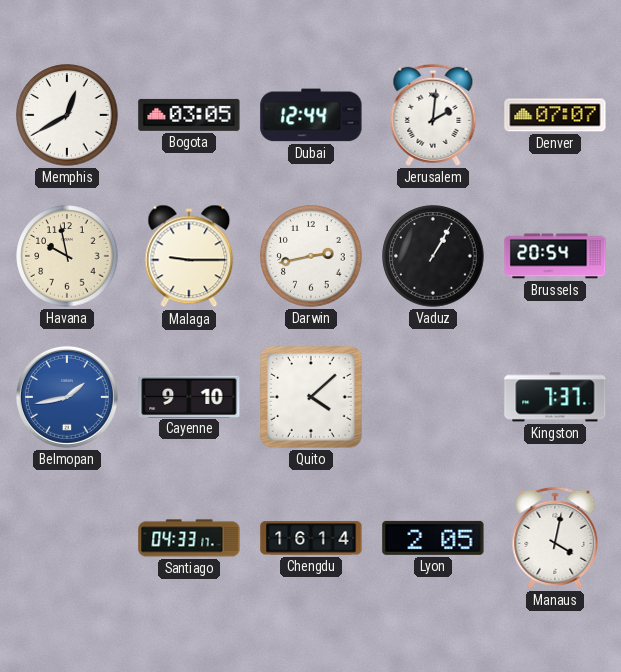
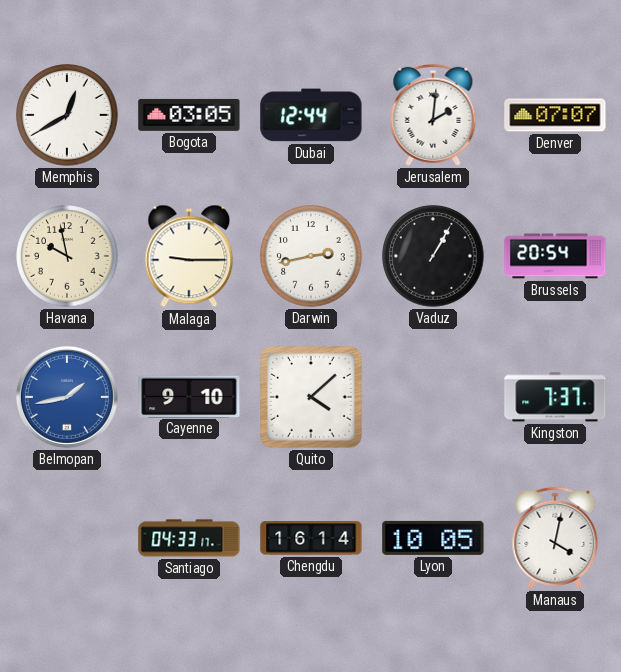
Lyon: 2:05 -> 10:05 (433, 538)
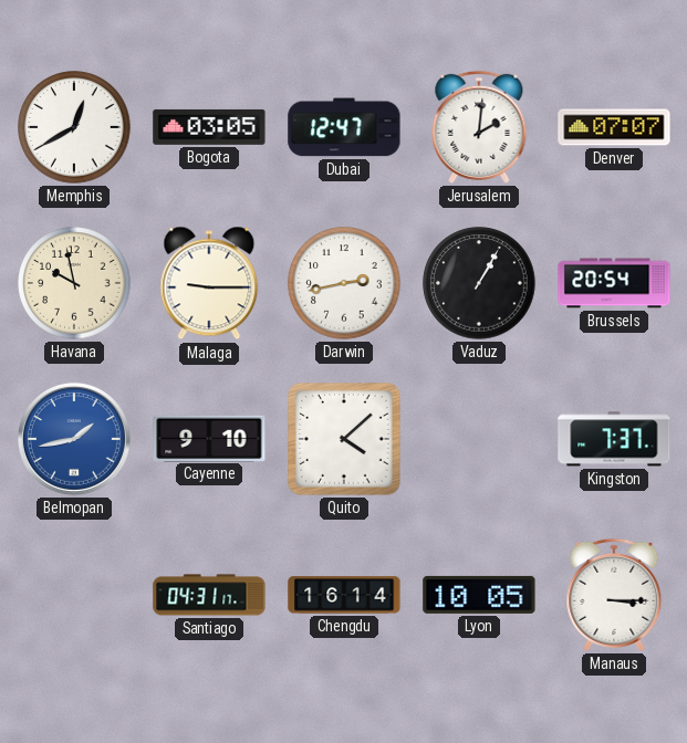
Dubai: 12:44 -> 12:47 (344, 127)
Santiago: 04:33 -> 04:31 (209, 595)
Manaus: 4:02 -> 3:15 (614, 595)
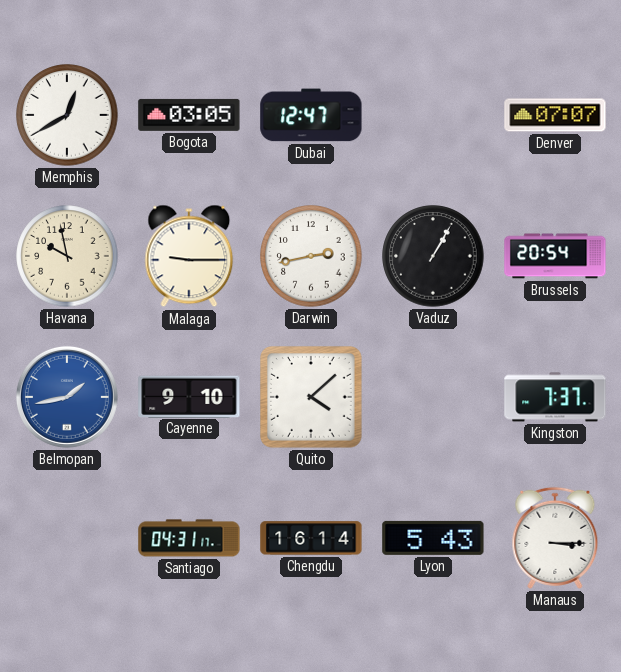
Jerusalem: 2:01 -> none (479, 127)
Lyon: 10:05 -> 5:43 (433, 538)
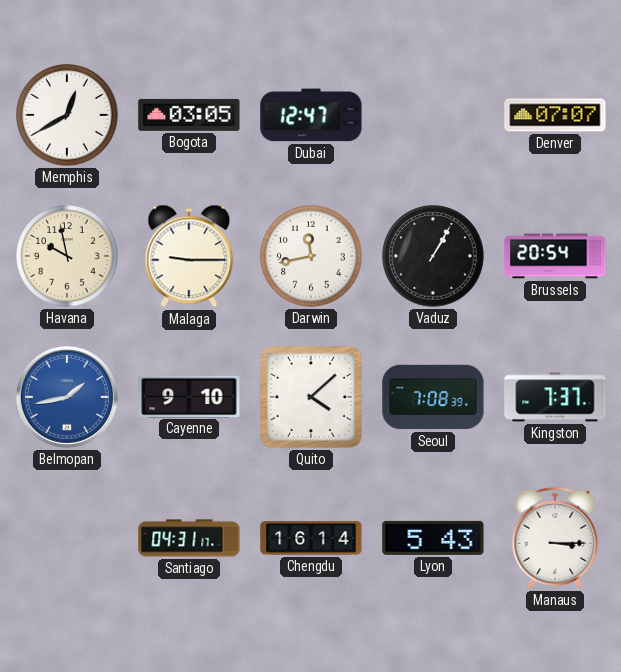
Darwin: 2:43 -> 11:43 (311, 256)
Seoul: none -> 7:08 (433, 397)
